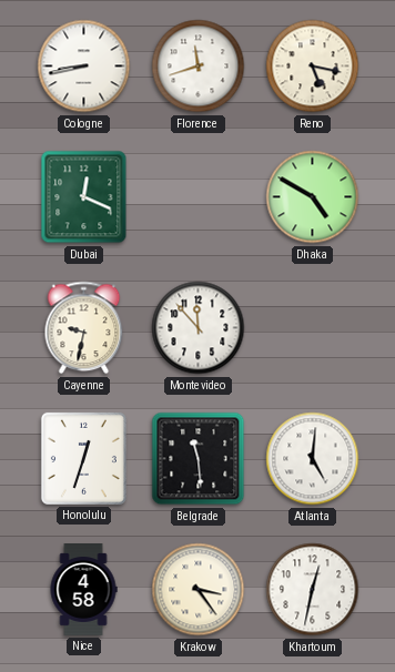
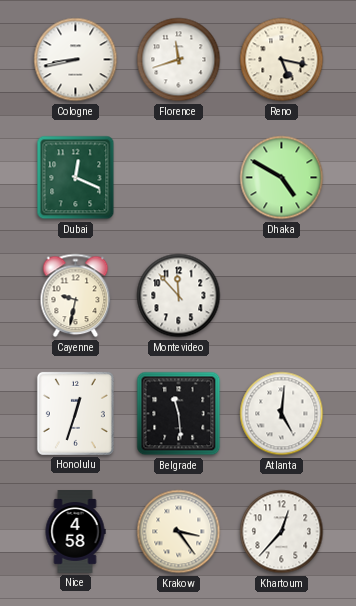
Khartoum: 12:32 -> 12:37 (282, 532)
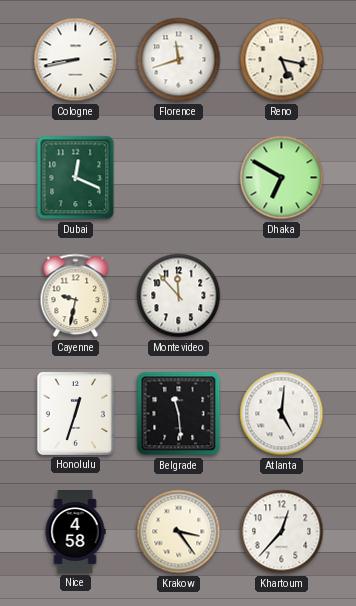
Dhaka: 4:50 -> 6:50 (282, 178)
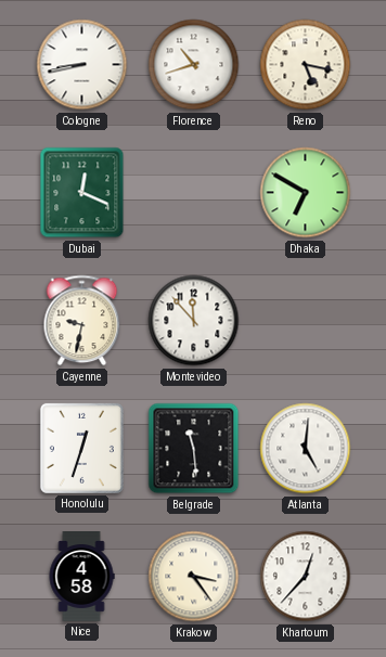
Florence: 11:42 -> 10:42 (194, 65)
